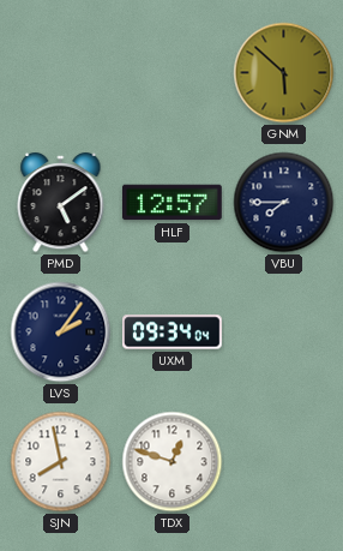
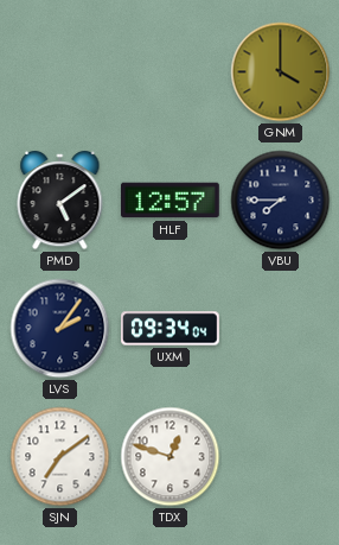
GNM: 5:52 -> 4:00 (281, 72)
SJN: 7:58 -> 7:09 (60, 457)
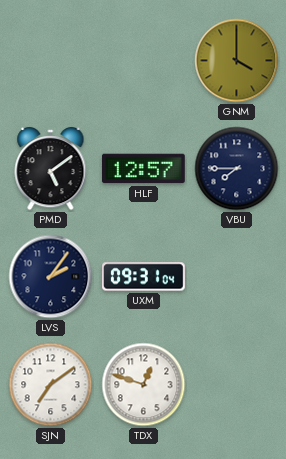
UXM: 09:34 -> 09:31 (144, 277)
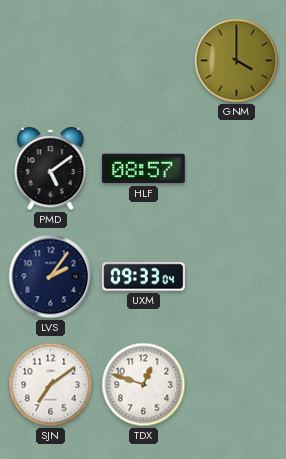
HLF: 12:57 -> 08:57 (144, 169)
VBU: 7:45 -> none (237, 169)
UXM: 09:31 -> 09:33 (144, 277)
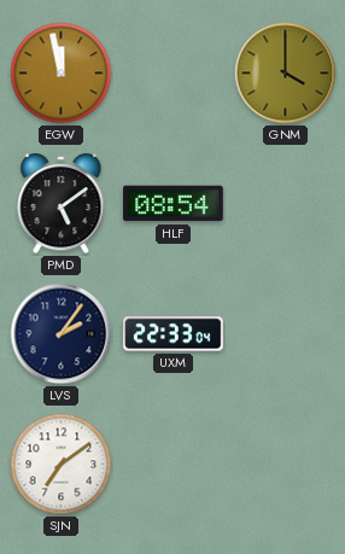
EGW: none -> 11:58 (62, 74)
HLF: 08:57 -> 08:54 (174, 204)
UXM: 09:33 -> 22:33 (174, 334)
TDX: 12:48 -> none (144, 385)
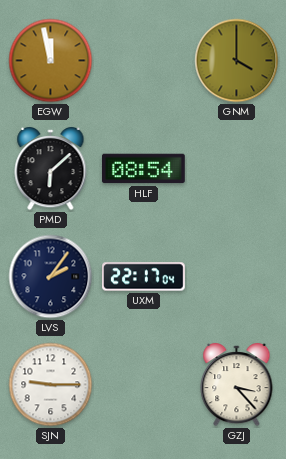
PMD: 5:09 -> 6:08 (51, 169)
UXM: 22:33 -> 22:17 (144, 277)
SJN: 7:09 -> 9:15 (51, 385)
GZJ: none -> 3:23 (237, 385)
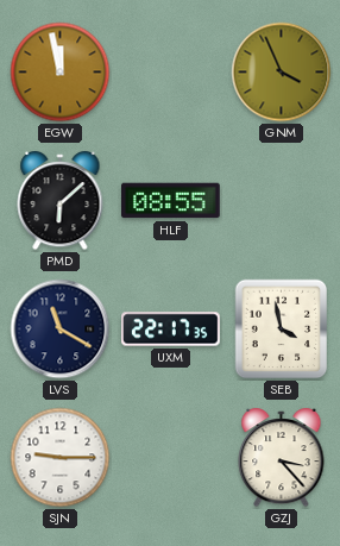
GNM: 4:00 -> 3:56 (282, 73)
HLF: 08:54 -> 08:55 (171, 201)
LVS: 2:06 -> 11:20 (61, 330)
UXM: 22:17:04 -> 22:17:35 (171, 330)
SEB: none -> 3:58 (282, 330)
